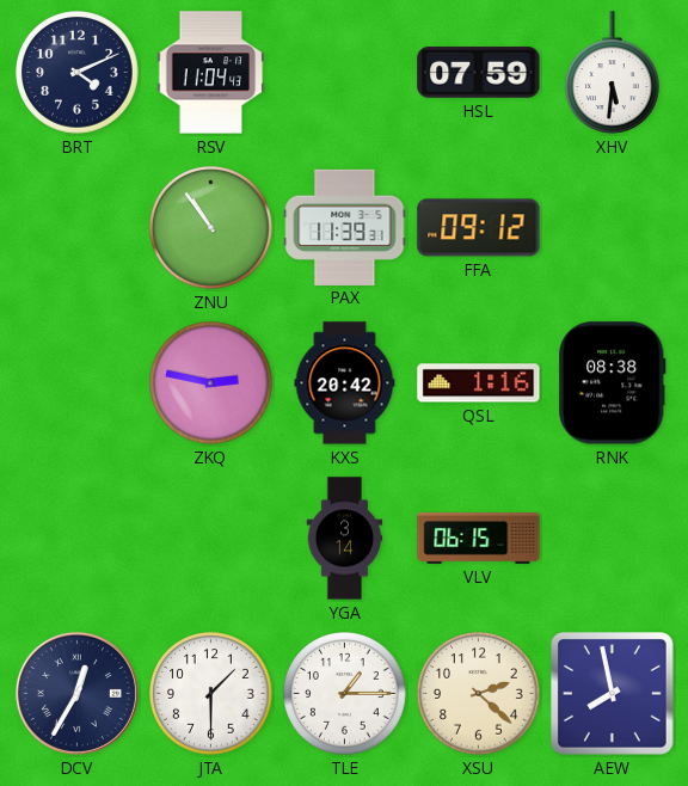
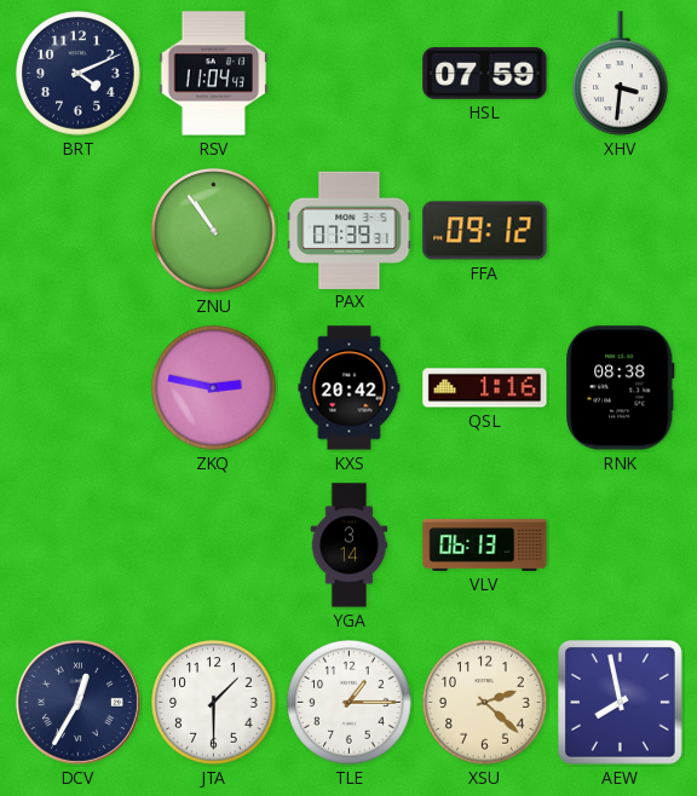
XHV: 5:31 -> 3:31 (621, 74)
PAX: 11:39 -> 07:39 (350, 230)
VLV: 06:15 -> 06:13 (485, 546)
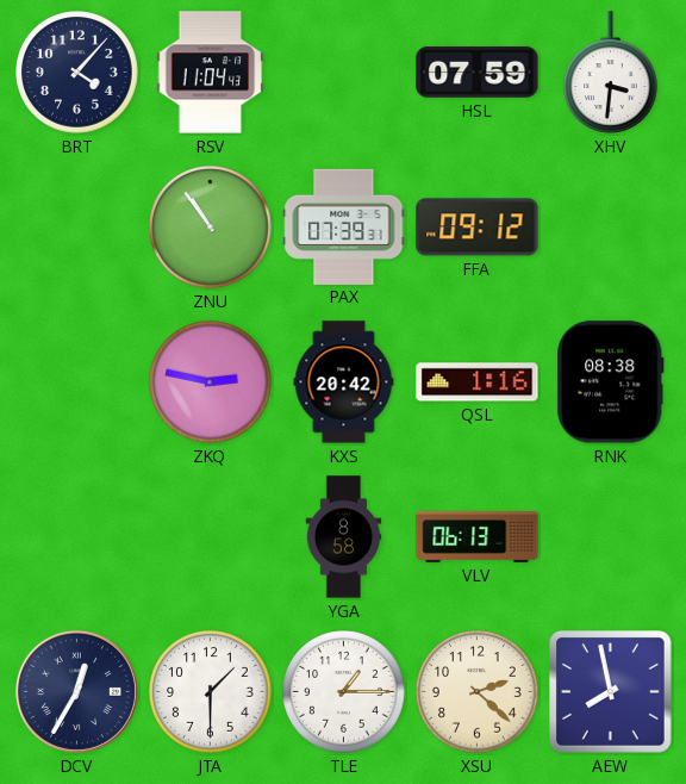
BRT: 4:11 -> 4:07 (77, 73)
YGA: 3:14 -> 8:58 (344, 537)
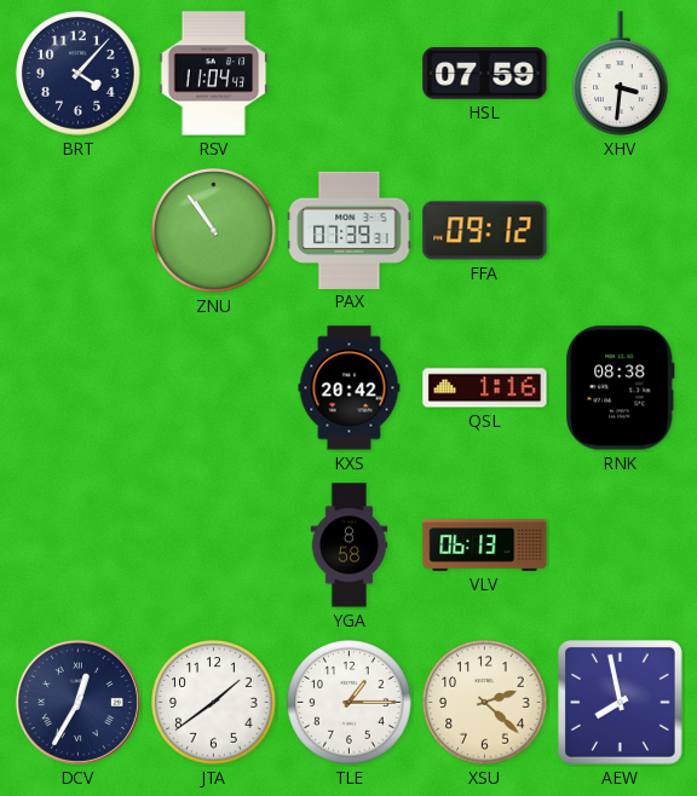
ZKQ: 2:47 -> none (211, 382)
JTA: 1:30 -> 1:39 (214, 703)
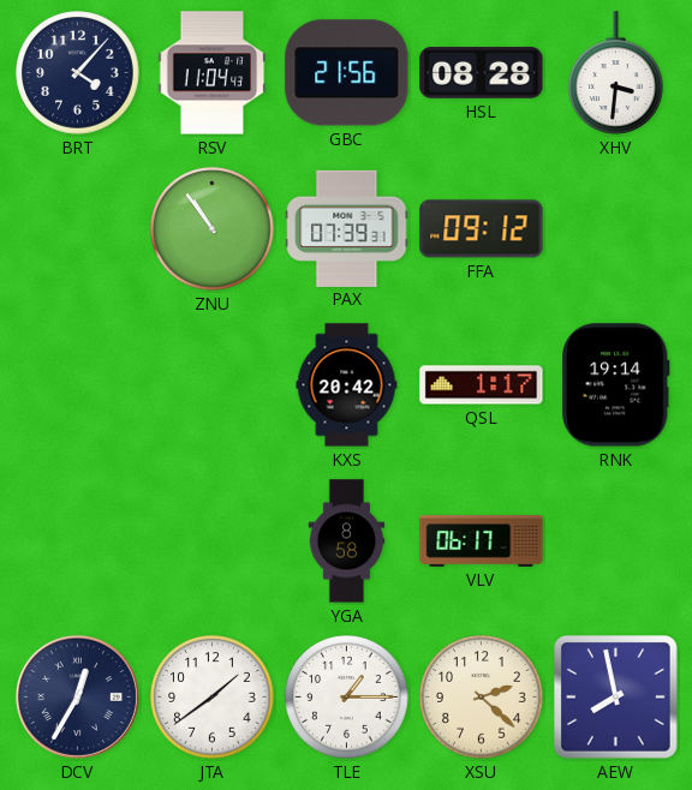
GBC: none -> 21:56 (347, 73)
HSL: 07:59 -> 08:28 (482, 73)
QSL: 1:16 -> 1:17 (482, 385)
RNK: 08:38 -> 19:14 (616, 385)
VLV: 06:13 -> 06:17 (482, 541)
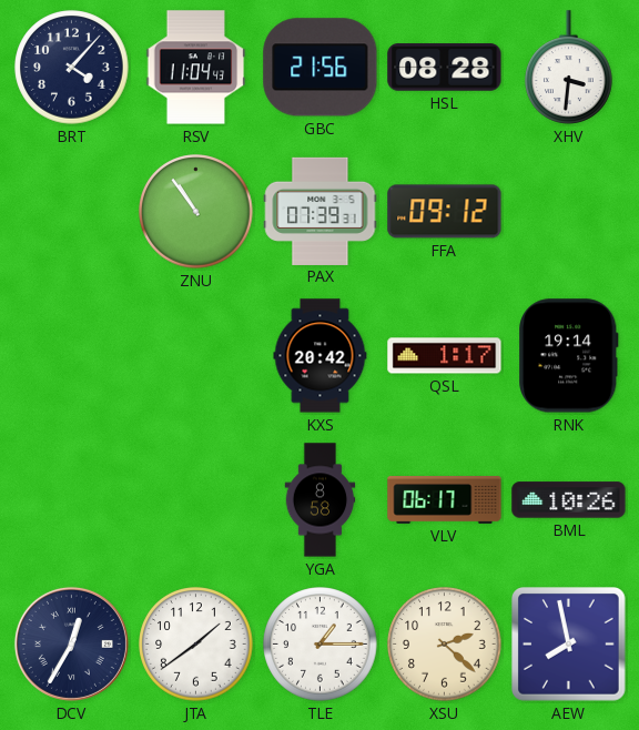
BML: none -> 10:26 (569, 500)
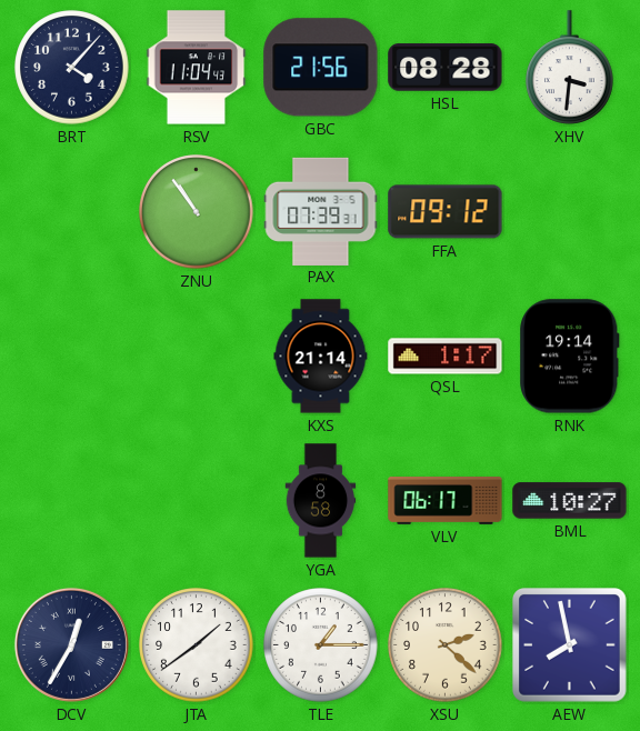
KXS: 20:42 -> 21:14 (321, 357)
BML: 10:26 -> 10:27 (570, 501)
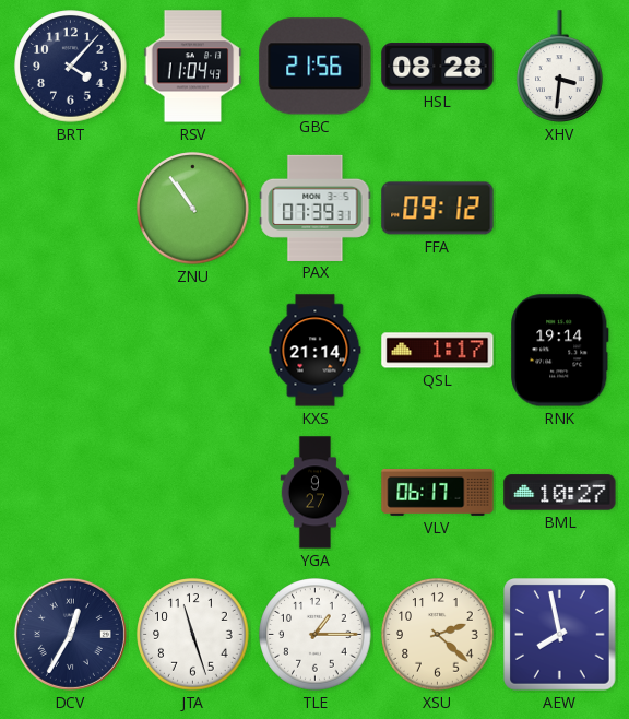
YGA: 8:58 -> 9:27 (316, 493)
JTA: 1:39 -> 11:27 (193, 635)
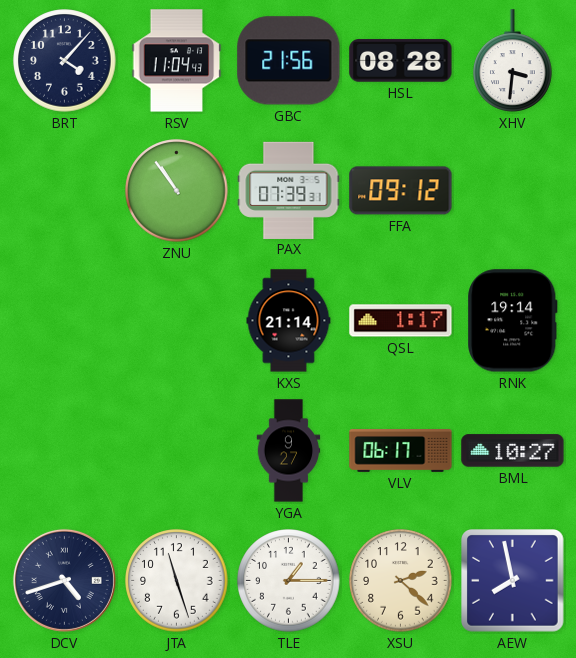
DCV: 12:35 -> 4:42 (64, 580)
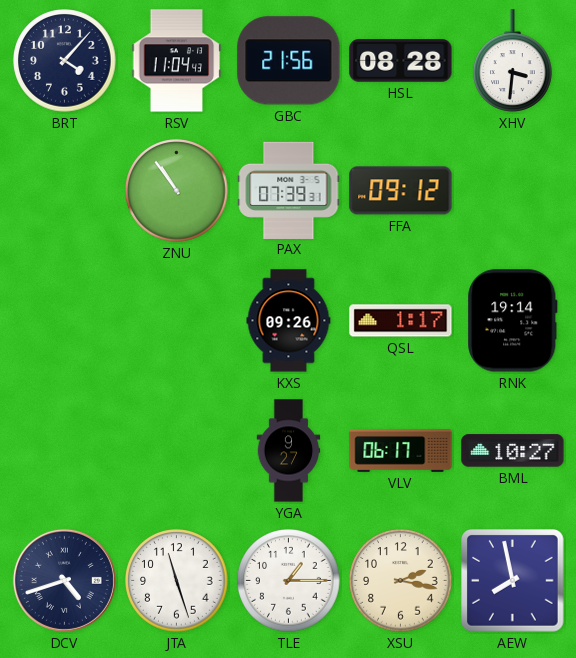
KXS: 21:14 -> 09:26 (289, 321)
XSU: 2:22 -> 2:17 (401, 581)
